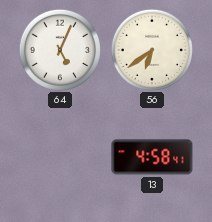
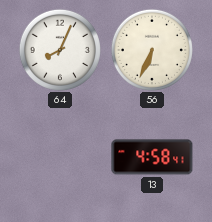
64: 5:04 -> 8:04 (60, 50)
56: 6:39 -> 6:34 (152, 50)
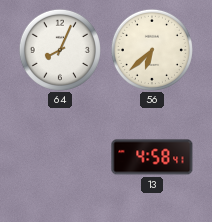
56: 6:34 -> 6:38 (152, 50)
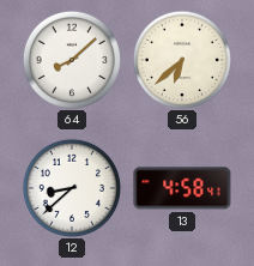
64: 8:04 -> 8:08 (72, 60)
12: none -> 8:38 (72, 188)
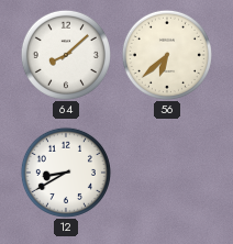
12: 8:38 -> 8:40 (66, 173)
13: 4:58 -> none (182, 188)
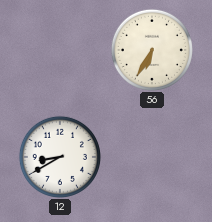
64: 8:08 -> none (66, 55)
56: 6:38 -> 6:35 (152, 50)
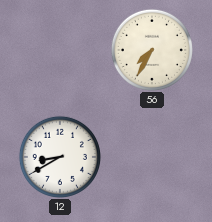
56: 6:35 -> 7:35 (152, 50)
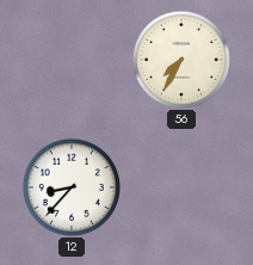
12: 8:40 -> 8:37 (72, 187)
